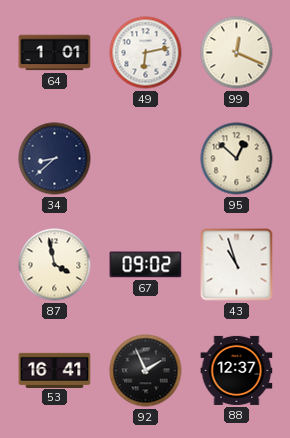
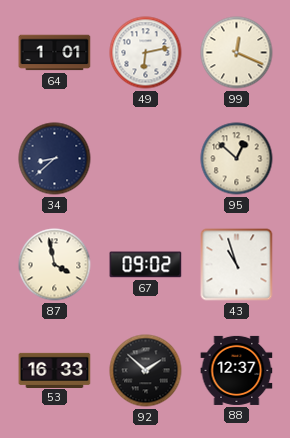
53: 16:41 -> 16:33 (55, 370)
92: 1:56 -> 1:52 (146, 371)
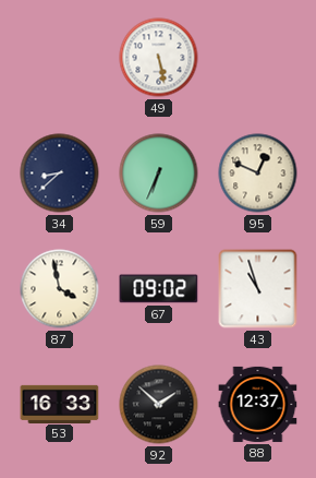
64: 1:01 -> none (55, 53)
49: 6:13 -> 5:28 (159, 58)
99: 12:19 -> none (237, 53)
59: none -> 6:34 (159, 174)
95: 12:52 -> 12:49 (258, 174)
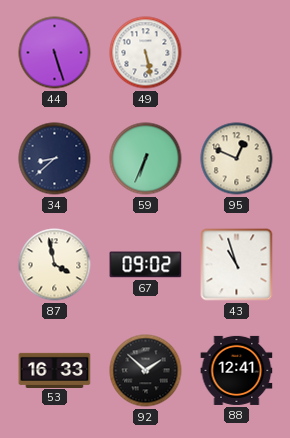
44: none -> 5:27 (55, 53)
88: 12:37 -> 12:41 (237, 370)
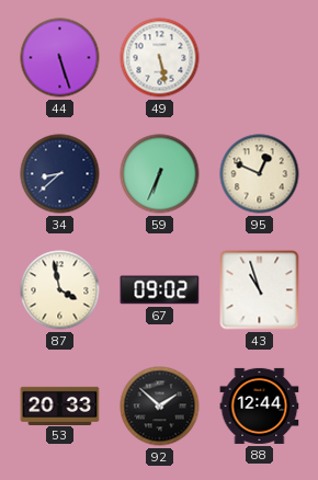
53: 16:33 -> 20:33 (60, 405)
88: 12:41 -> 12:44 (260, 405)
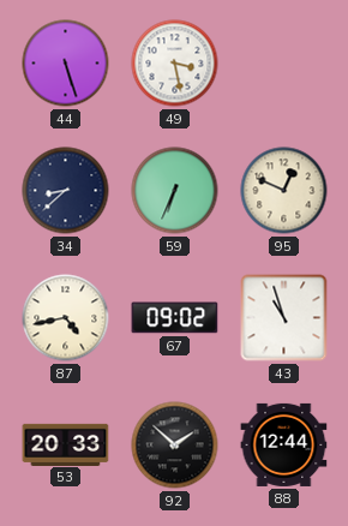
49: 5:28 -> 3:28 (175, 64)
87: 3:58 -> 4:43 (66, 318)
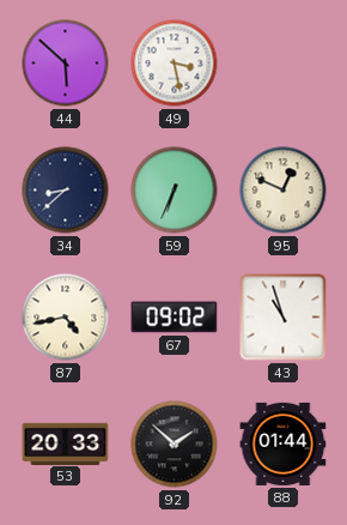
44: 5:27 -> 5:52 (66, 64)
88: 12:44 -> 01:44 (284, 443)
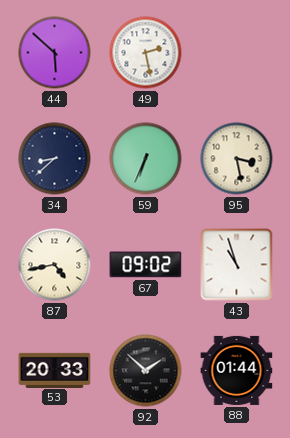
49: 3:28 -> 2:28 (146, 53)
95: 12:49 -> 3:28 (237, 159)
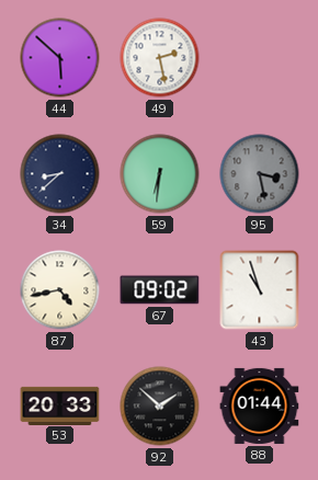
59: 6:34 -> 6:31 (160, 174)
95 dial: cream -> grey (260, 174)
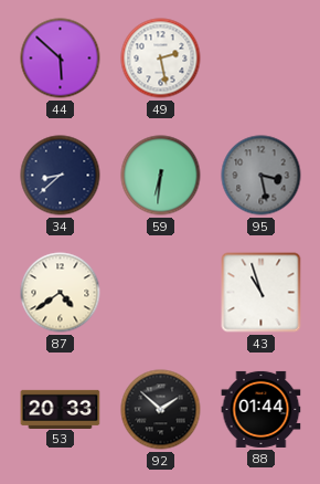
87: 4:43 -> 4:39 (61, 293)
67: 09:02 -> none (160, 290)
